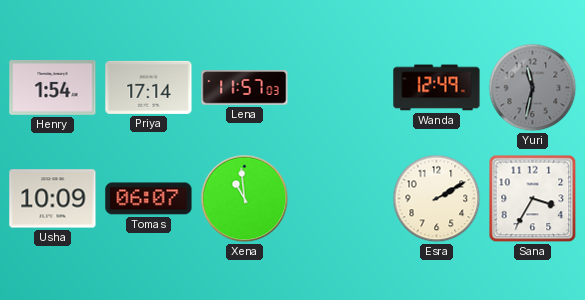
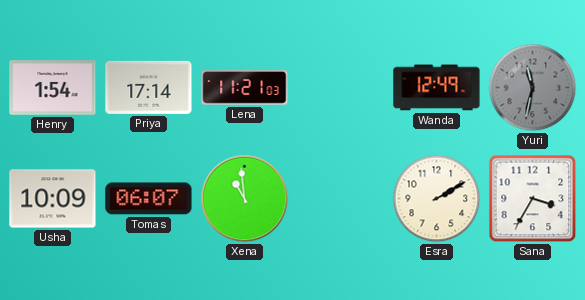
Lena: 11:57 -> 11:21 (245, 88)
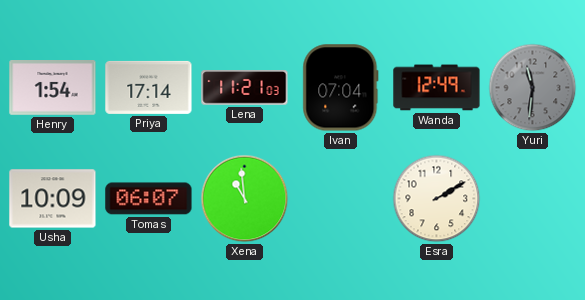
Ivan: none -> 07:04 (341, 88)
Yuri: 11:32 -> 11:31 (533, 88)
Sana: 3:35 -> none (533, 199)
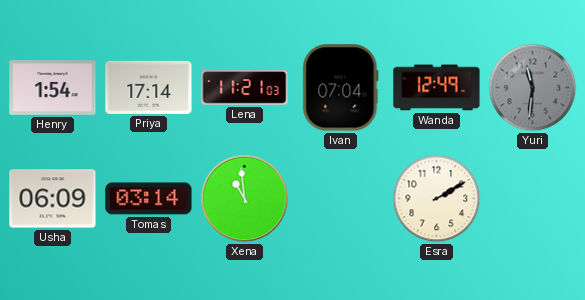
Usha: 10:09 -> 06:09 (53, 199)
Tomas: 06:07 -> 03:14 (149, 199)
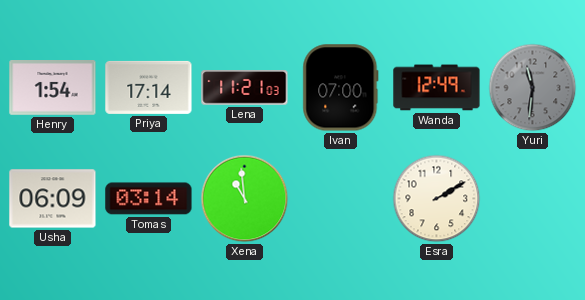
Ivan: 07:04 -> 07:00 (341, 88)
